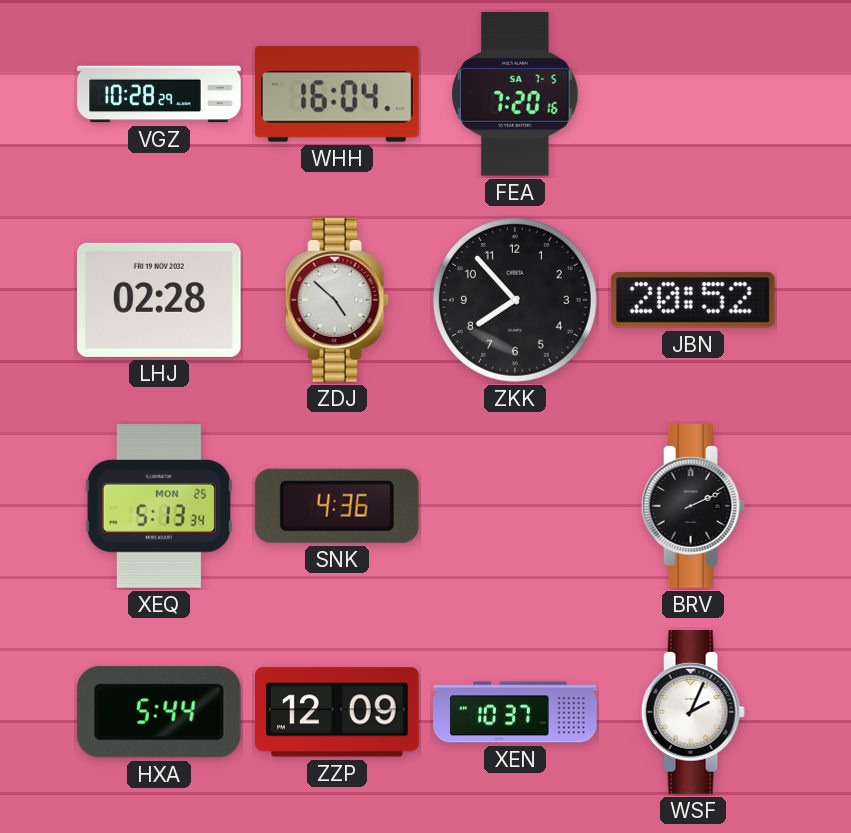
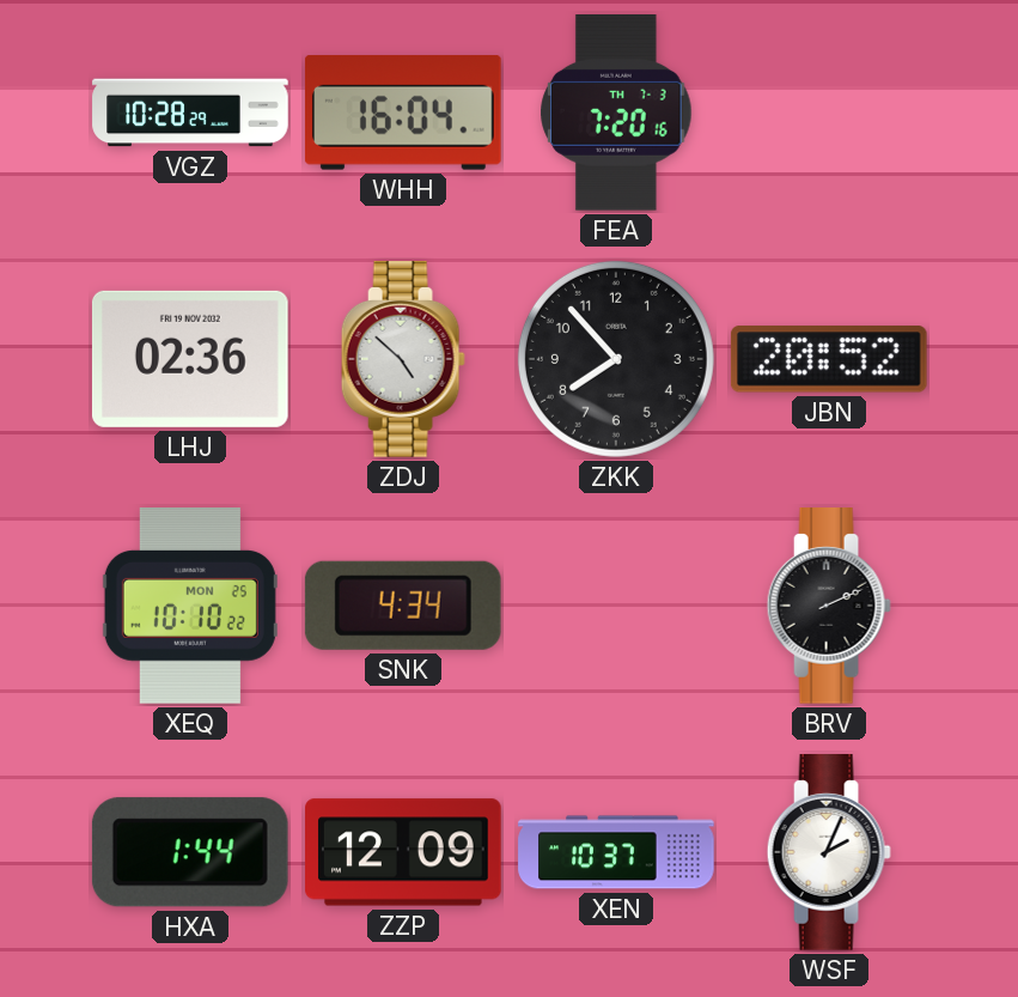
FEA date: SA 7-5 -> TH 7-3 (616, 114)
LHJ: 02:28 -> 02:36 (190, 359)
XEQ: 5:13 -> 10:10 (190, 607)
SNK: 4:36 -> 4:34 (403, 606)
HXA: 5:44 -> 1:44 (190, 852)
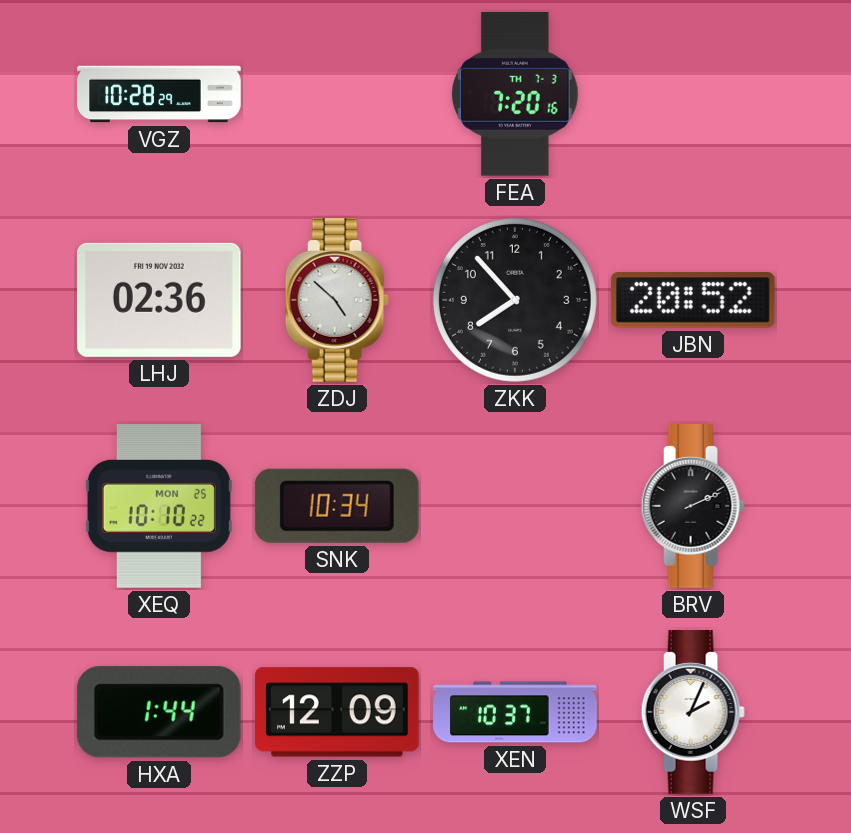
WHH: 16:04 -> none (403, 114)
SNK: 4:34 -> 10:34 (337, 506)
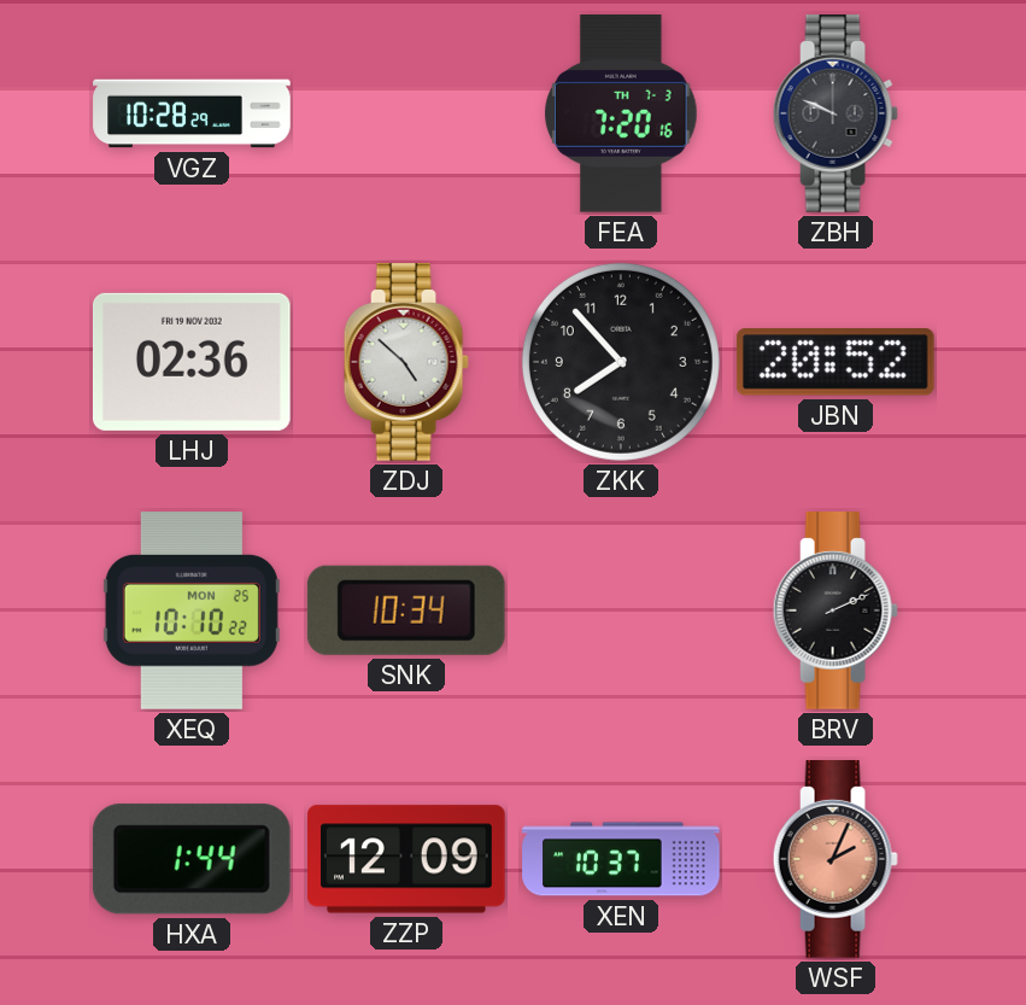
ZBH: none -> 9:49 (836, 113)
WSF dial: white -> salmon (836, 859)
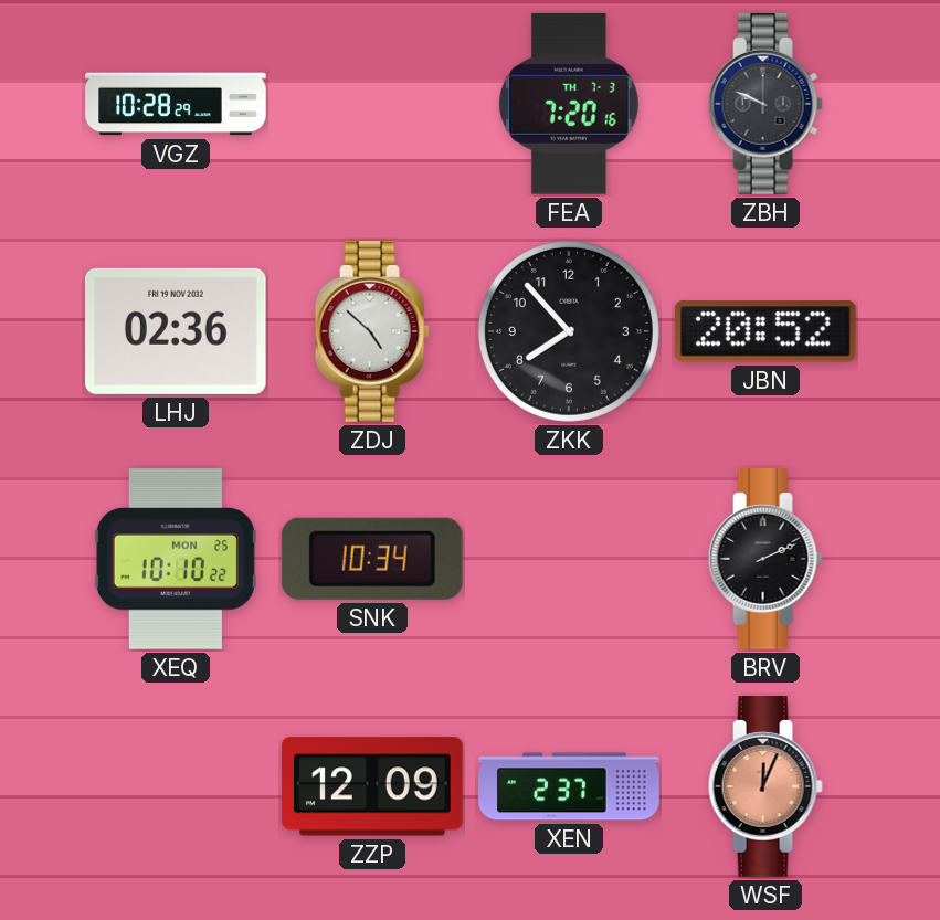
HXA: 1:44 -> none (192, 859)
XEN: 10:37 -> 2:37 (569, 786)
WSF: 2:04 -> 12:04 (765, 786)
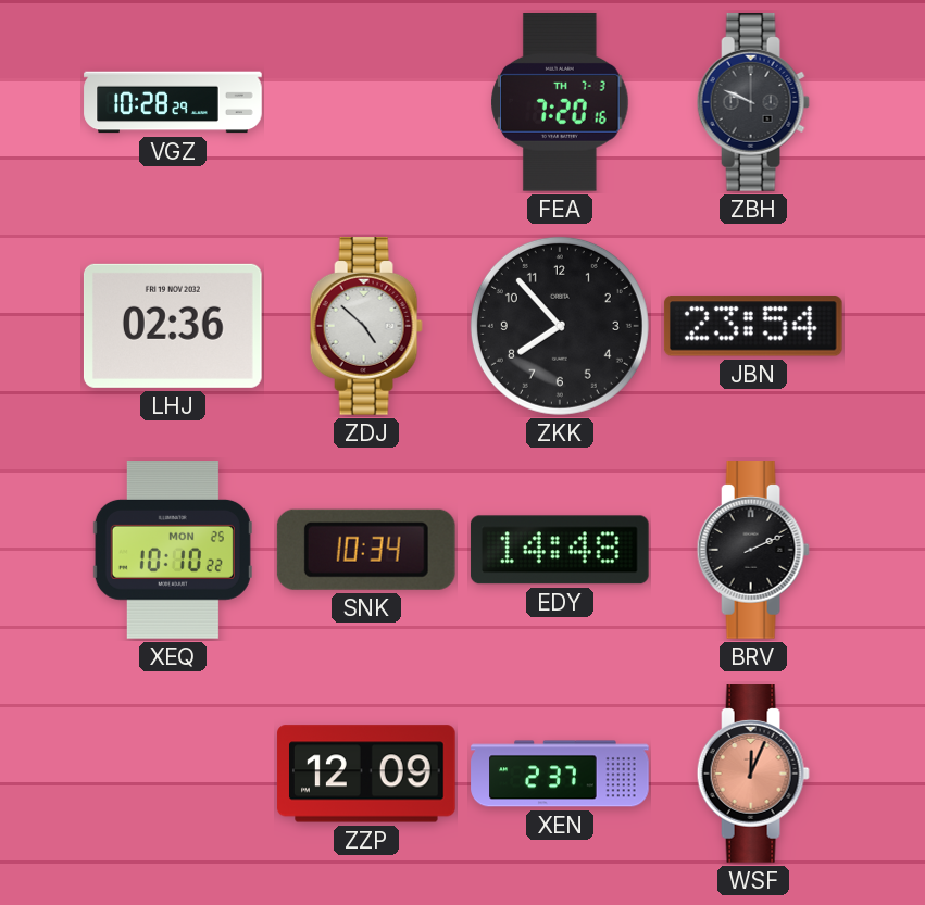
JBN: 20:52 -> 23:54 (753, 327)
EDY: none -> 14:48 (560, 550)
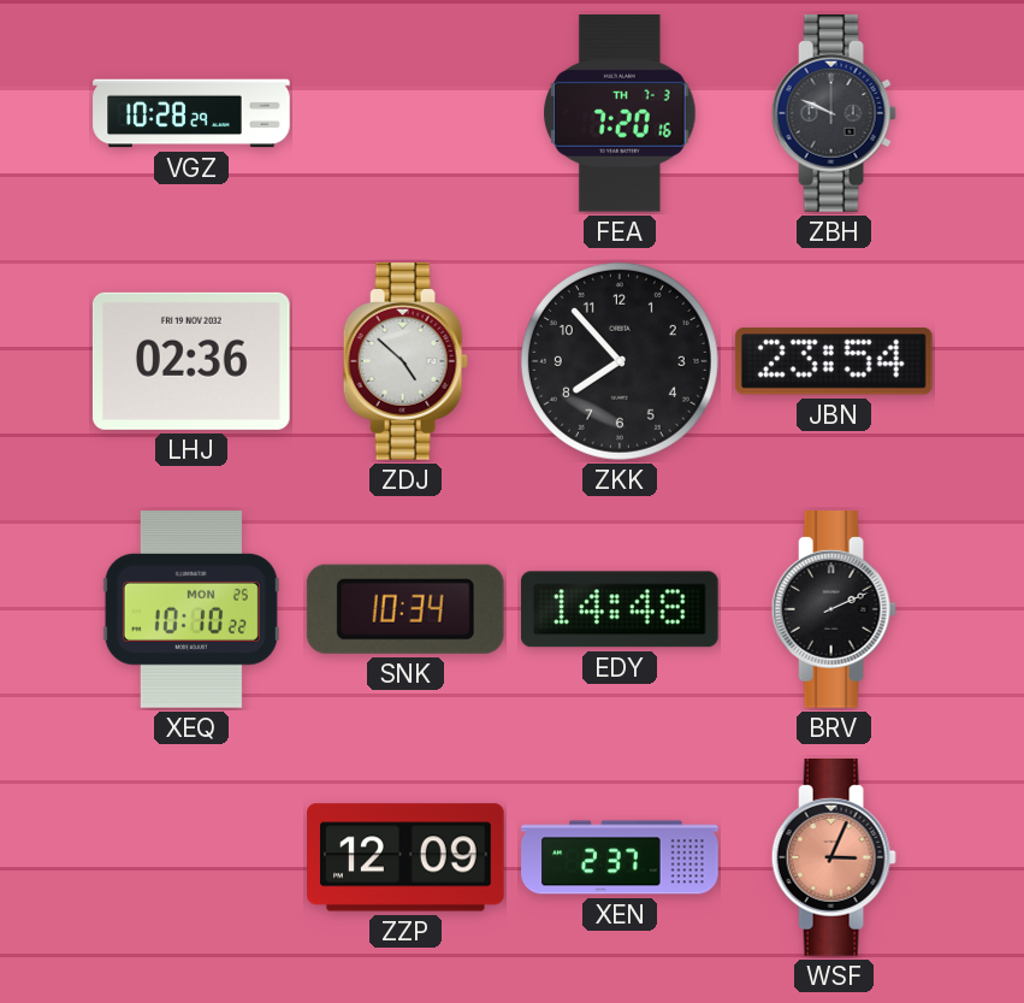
WSF: 12:04 -> 3:04 (834, 857)
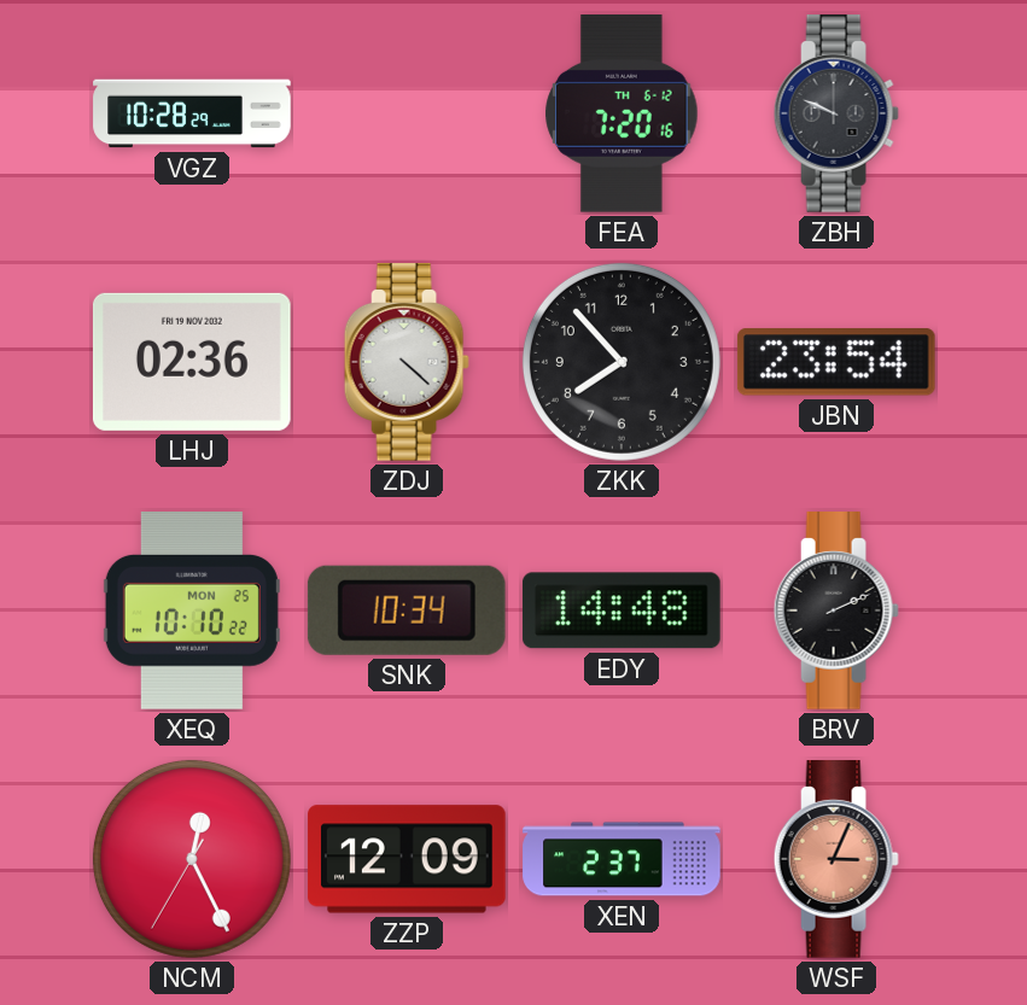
FEA date: TH 7-3 -> TH 6-12 (622, 115)
ZDJ: 4:52 -> 4:22 (407, 362)
NCM: none -> 12:25 (192, 859)
